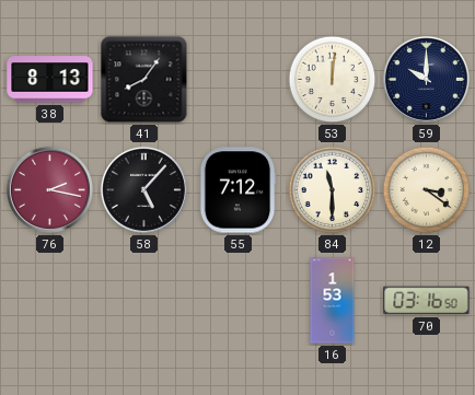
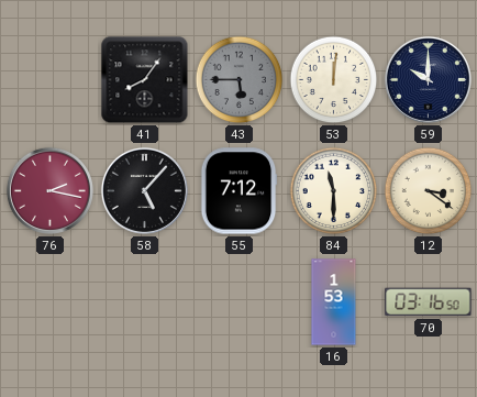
38: 8:13 -> none (50, 80)
43: none -> 5:45 (240, 80)
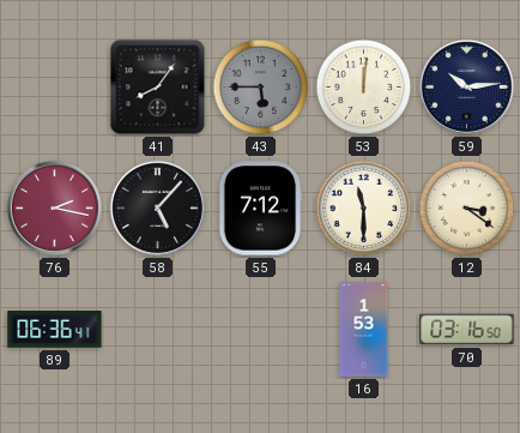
59: 10:00 -> 10:14 (466, 86)
89: none -> 06:36 (55, 330)
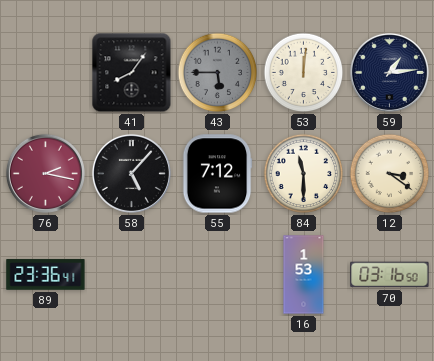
59: 10:14 -> 1:14 (389, 72)
89: 06:36 -> 23:36 (46, 275)
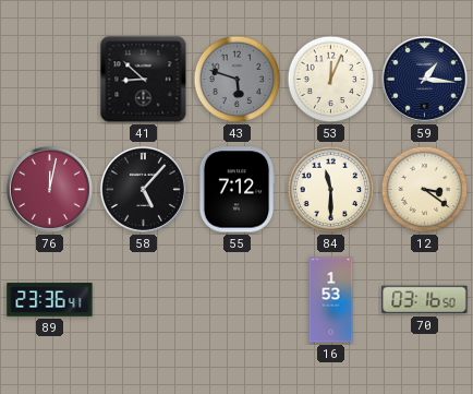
41: 8:06 -> 8:52 (144, 80)
43: 5:45 -> 5:48 (238, 80)
53: 12:01 -> 12:04 (331, 80)
59: 1:14 -> 1:16 (424, 79)
76: 2:17 -> 12:02 (49, 189)
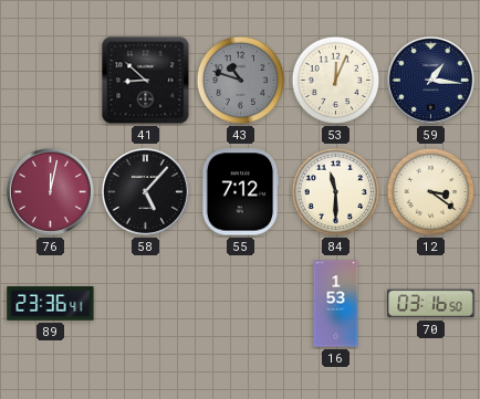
43: 5:48 -> 10:48 (241, 81)
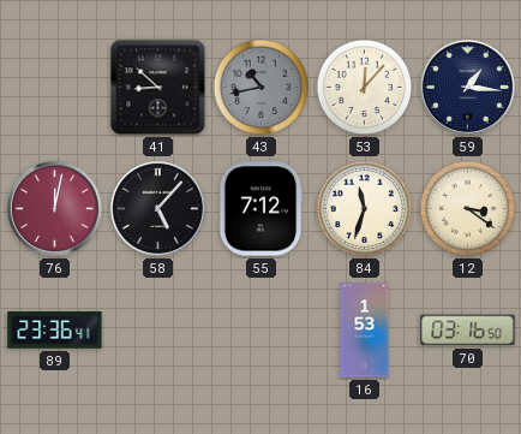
43: 10:48 -> 10:43 (262, 88)
53: 12:04 -> 12:07 (365, 88)
84: 11:30 -> 11:33 (365, 209)
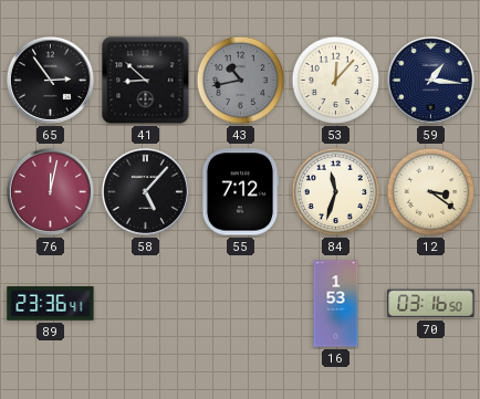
65: none -> 2:54 (50, 80)
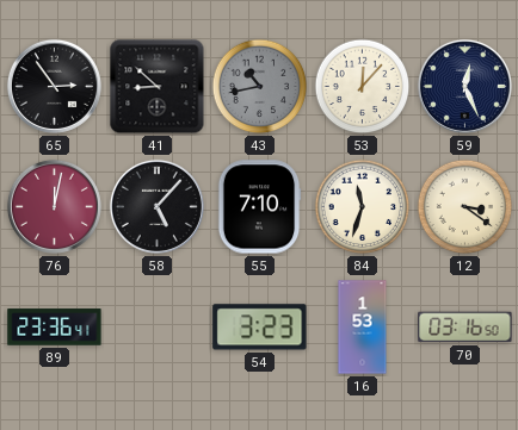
59: 1:16 -> 12:26 (464, 86)
55: 7:12 -> 7:10 (259, 207)
54: none -> 3:23 (260, 328)
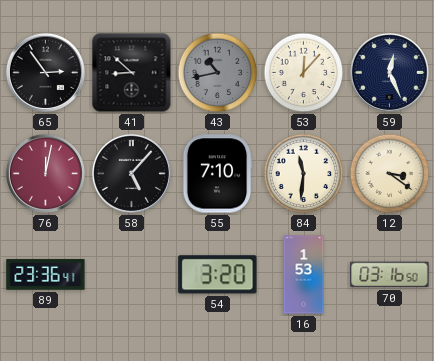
84: 11:33 -> 11:31 (304, 174)
54: 3:23 -> 3:20 (218, 275)
